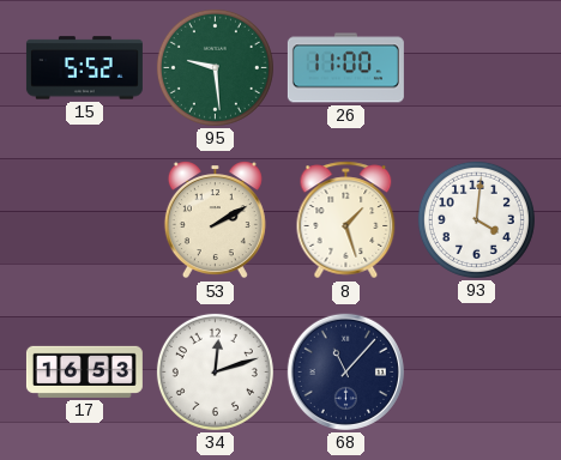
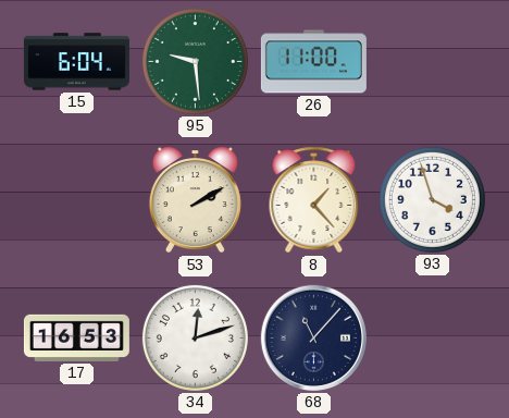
15: 5:52 -> 6:04 (76, 62)
8: 1:27 -> 1:23 (314, 200)
93: 4:01 -> 3:57 (432, 199)
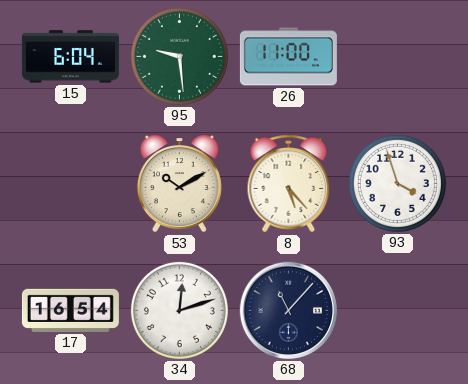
53: 2:10 -> 10:10 (179, 184)
8: 1:23 -> 5:23 (289, 184)
17: 16:53 -> 16:54 (70, 310)
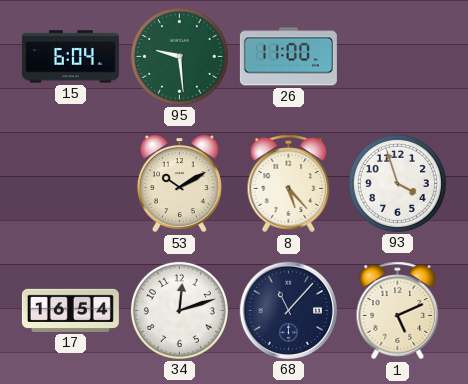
1: none -> 5:11 (398, 311)
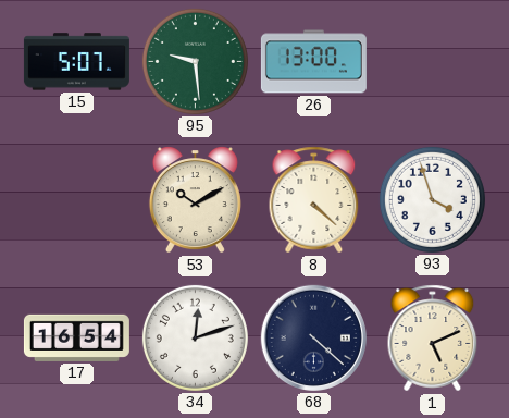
15: 6:04 -> 5:07 (76, 62)
26: 11:00 -> 13:00 (313, 62)
8: 5:23 -> 4:22 (314, 200)
68: 11:07 -> 4:22 (313, 337)
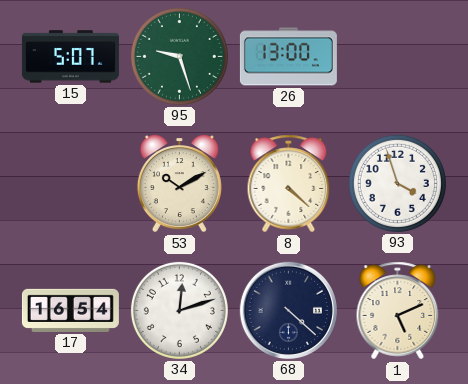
95: 9:29 -> 9:27 (179, 56)
